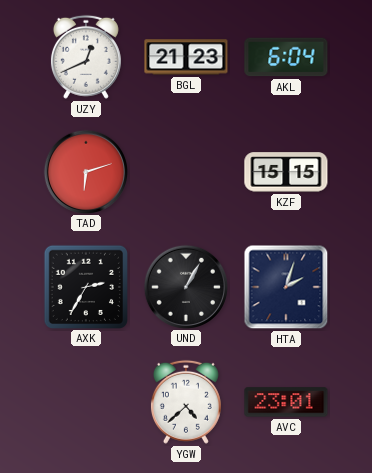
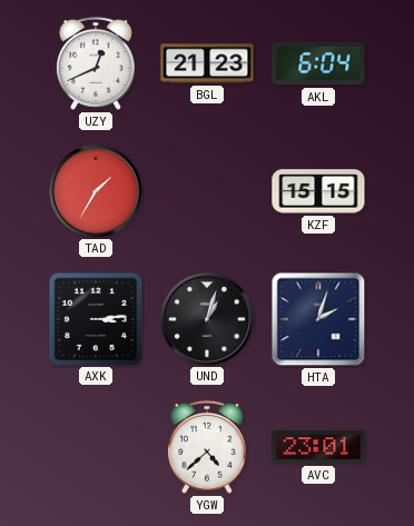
TAD: 6:12 -> 1:35 (95, 190)
AXK: 2:35 -> 3:14 (95, 318)
UND: 1:05 -> 1:03 (206, 318)
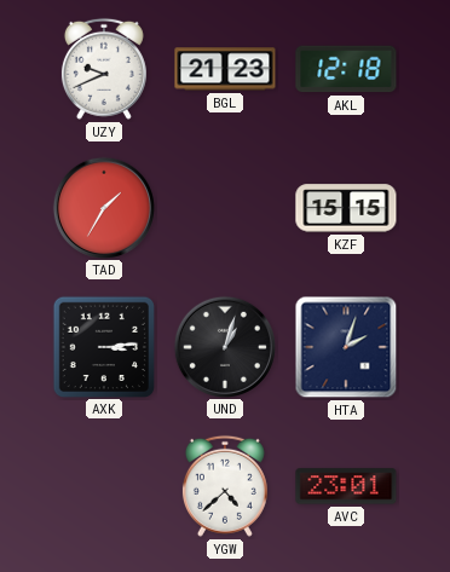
UZY: 12:41 -> 9:41 (104, 69)
AKL: 6:04 -> 12:18 (346, 69)
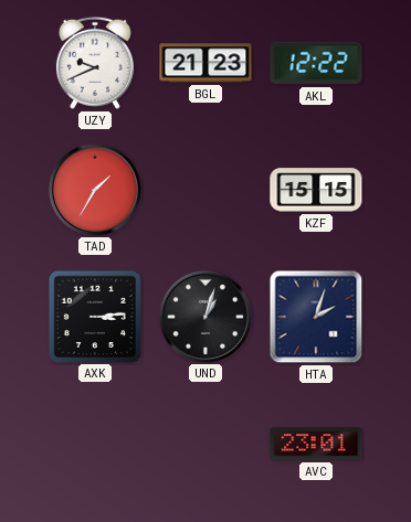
AKL: 12:18 -> 12:22 (316, 63)
YGW: 4:38 -> none (225, 486)
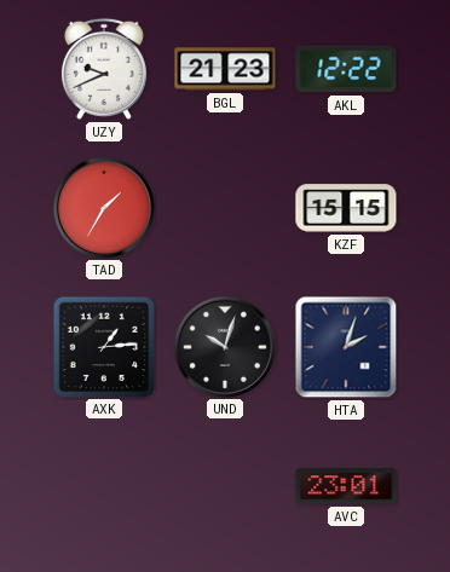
AXK: 3:14 -> 1:14 (103, 346)
UND: 1:03 -> 10:03 (224, 346)
